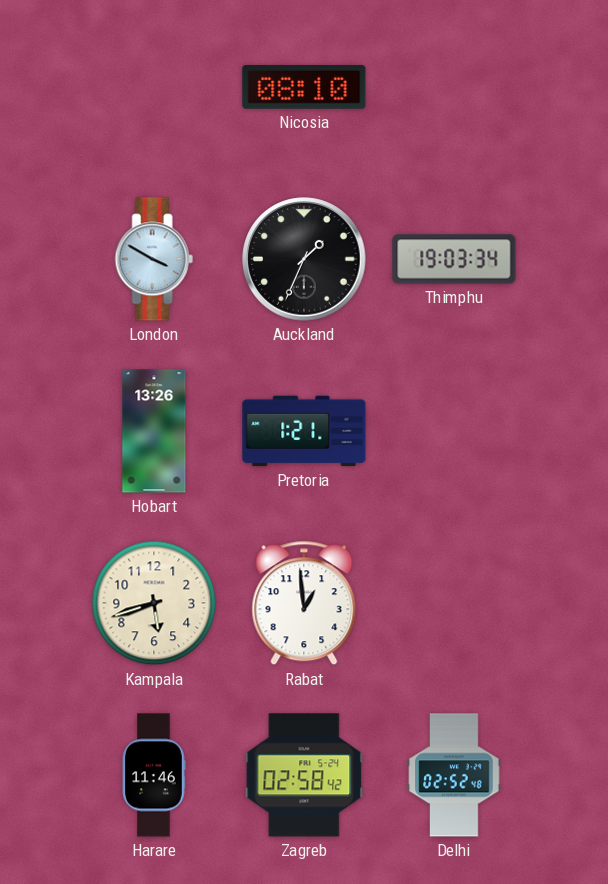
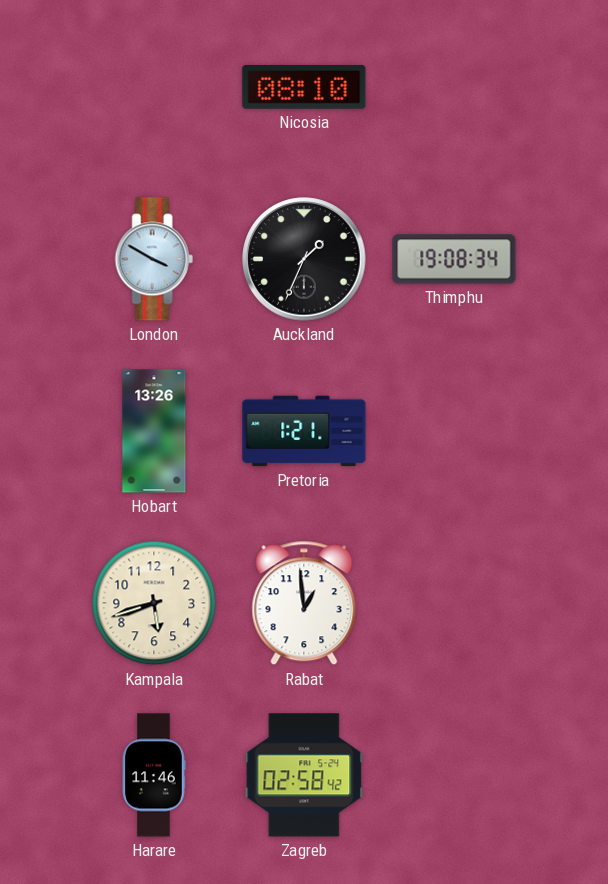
Thimphu: 19:03 -> 19:08 (454, 259)
Delhi: 02:52 -> none (454, 775)
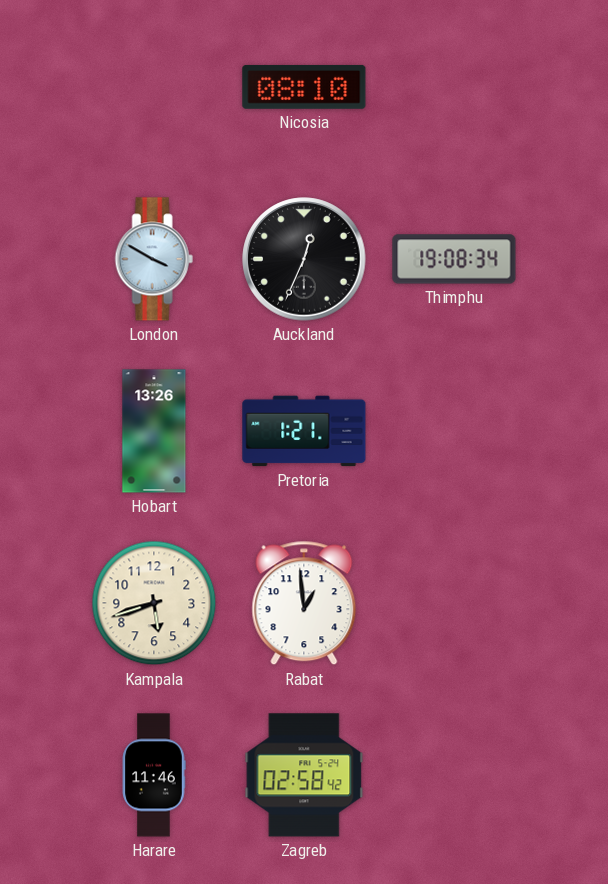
Auckland: 1:34 -> 12:34 (304, 259)
